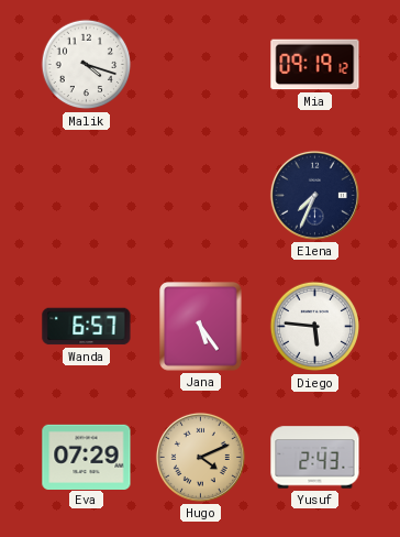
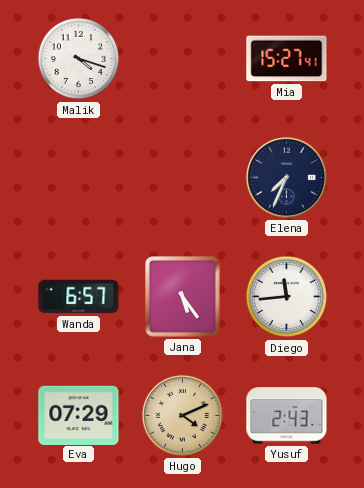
Mia: 09:19 -> 15:27 (287, 59)
Diego: 5:46 -> 11:44 (287, 297)
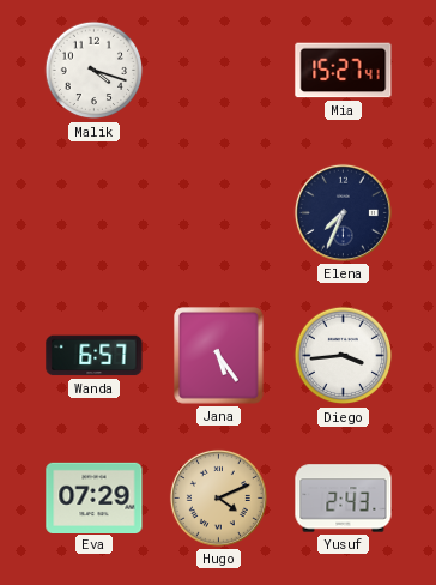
Diego: 11:44 -> 3:44 (344, 356)
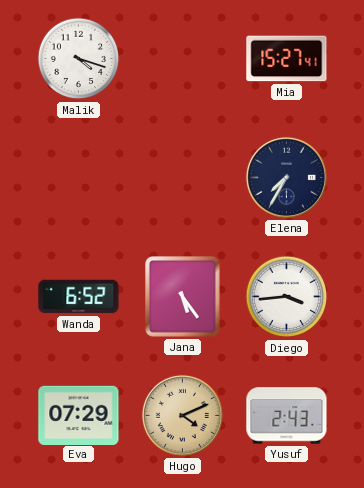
Elena: 7:34 -> 7:35 (286, 177)
Wanda: 6:57 -> 6:52 (79, 297)
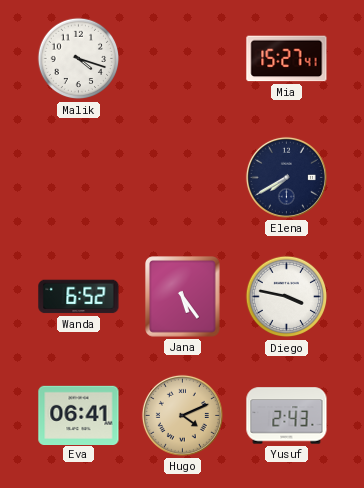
Elena: 7:35 -> 7:40 (286, 177)
Diego: 3:44 -> 3:47 (287, 297)
Eva: 07:29 -> 06:41 (79, 415)
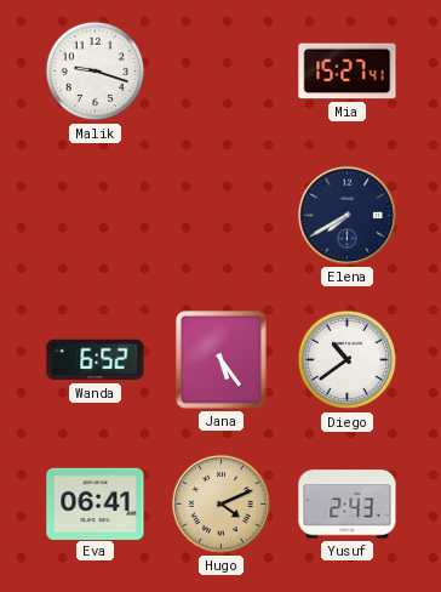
Malik: 4:18 -> 9:18 (96, 72)
Diego: 3:47 -> 10:39 (348, 360)
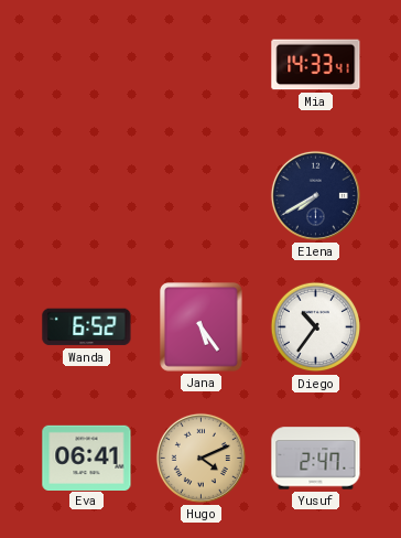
Malik: 9:18 -> none (96, 72)
Mia: 15:27 -> 14:33 (316, 65)
Diego: 10:39 -> 10:36 (316, 327)
Yusuf: 2:43 -> 2:47 (316, 459)
